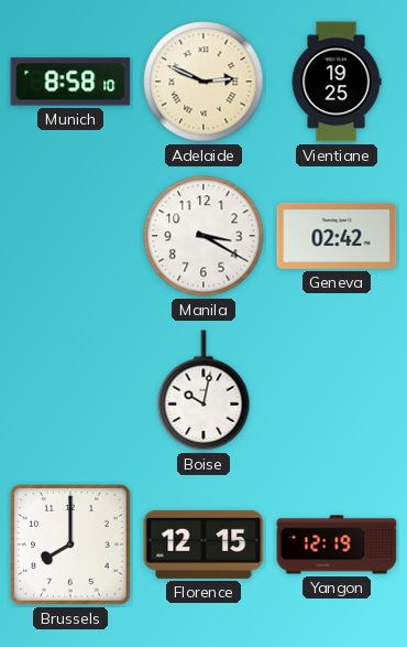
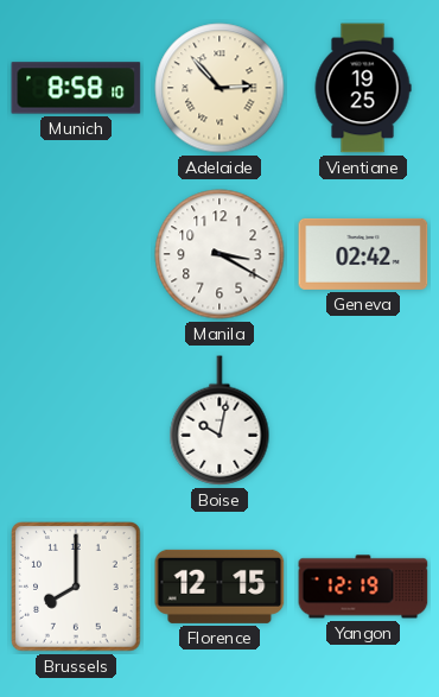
Adelaide: 2:49 -> 2:53 (220, 88)
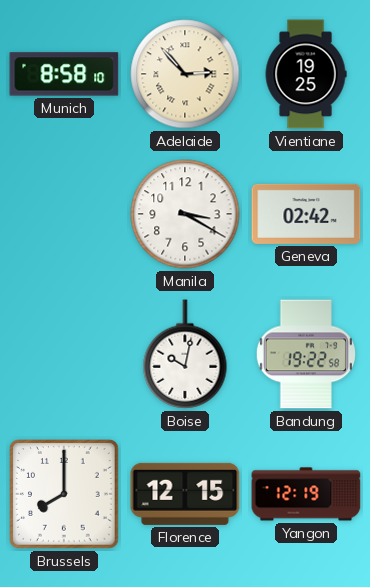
Bandung: none -> 19:22 (306, 354)
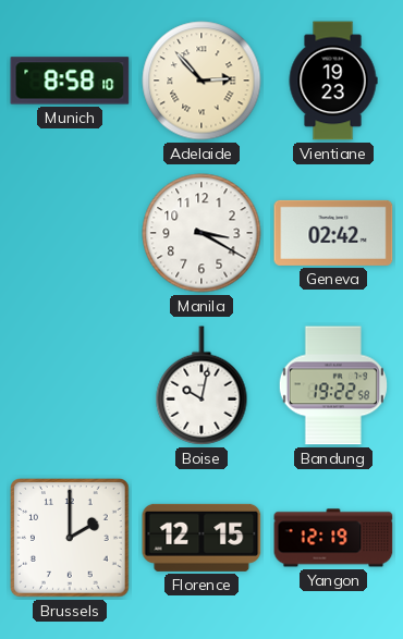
Vientiane: 19:25 -> 19:23 (333, 81)
Brussels: 8:00 -> 2:00 (71, 539)
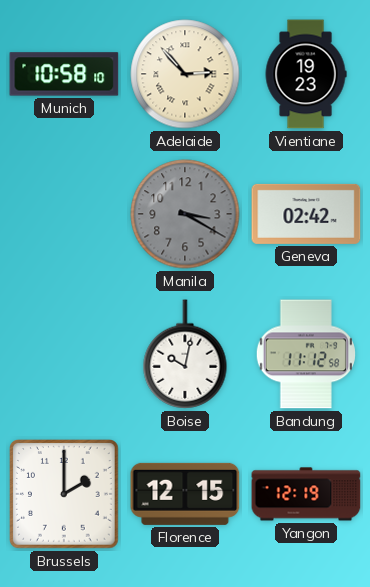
Munich: 8:58 -> 10:58 (64, 74)
Manila dial: white -> grey (185, 214)
Bandung: 19:22 -> 11:12 (306, 354)
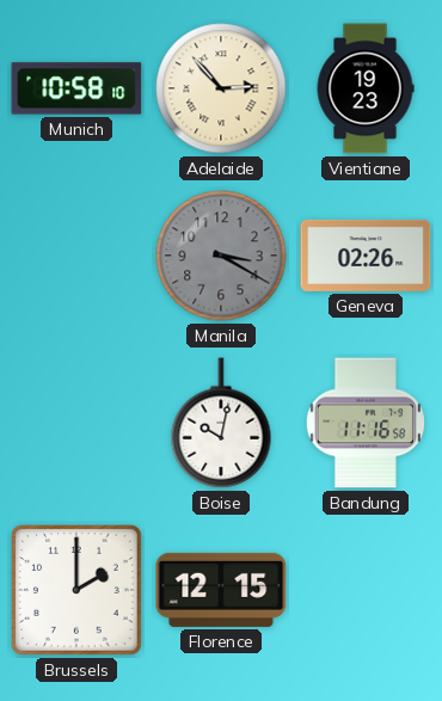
Geneva: 02:42 -> 02:26 (366, 256)
Bandung: 11:12 -> 11:16 (366, 423)
Yangon: 12:19 -> none (306, 494)
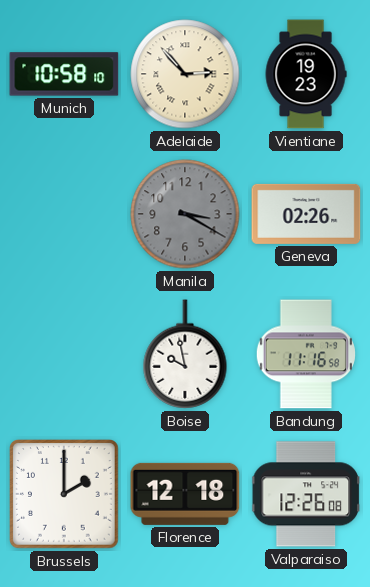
Boise: 10:02 -> 9:58 (185, 354)
Florence: 12:15 -> 12:18 (185, 494)
Valparaiso: none -> 12:26 (306, 494)
